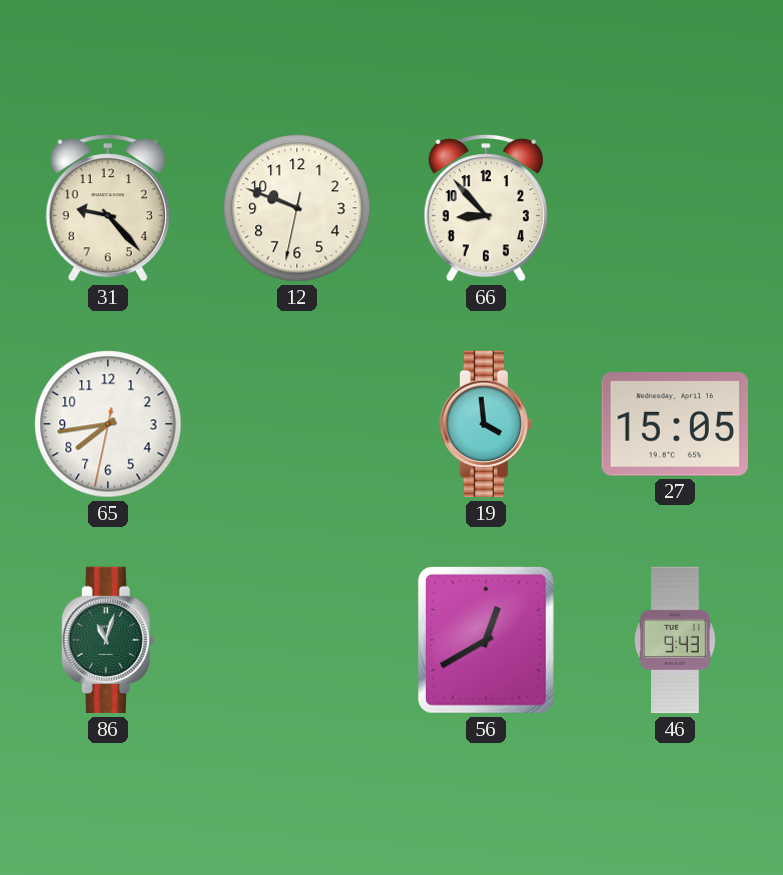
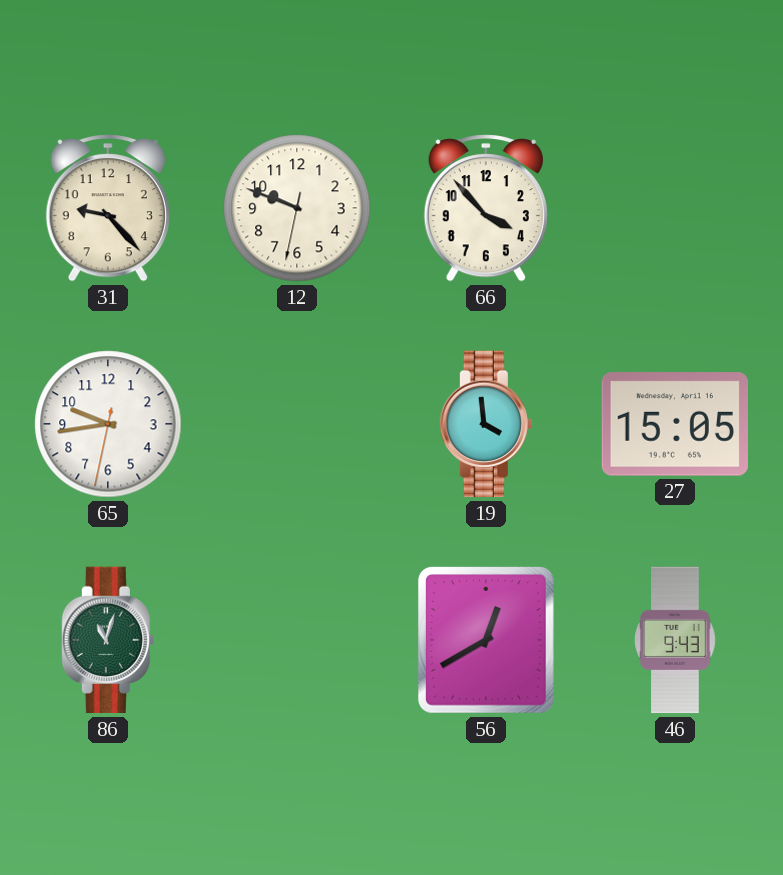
66: 8:53 -> 3:53 (486, 208)
65: 7:43 -> 9:43 (108, 424)
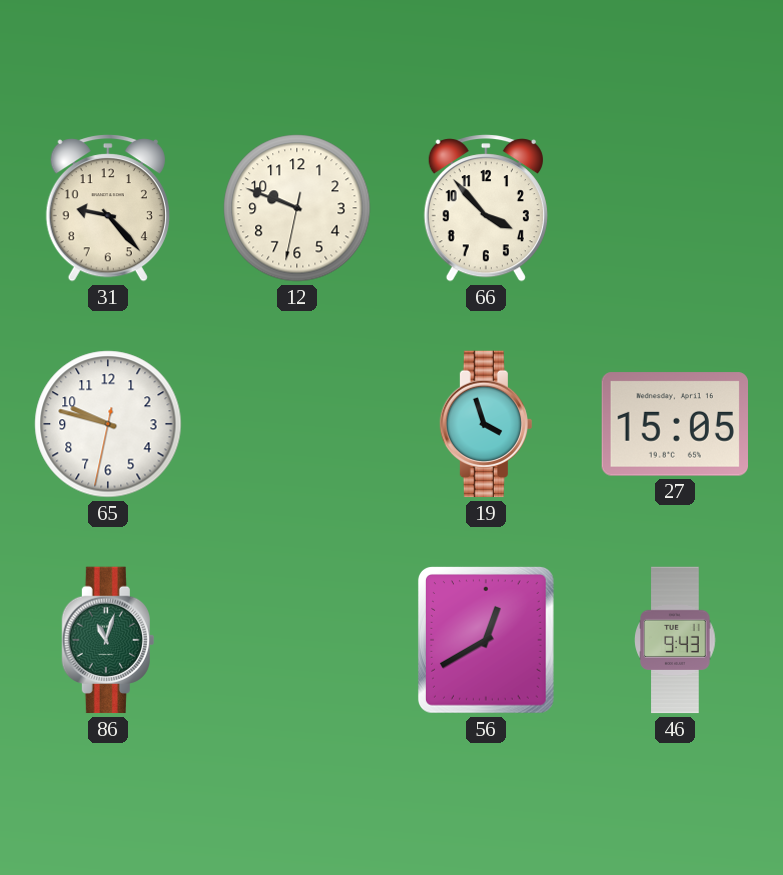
65: 9:43 -> 9:47 (108, 424)
19: 3:59 -> 3:57 (486, 424)
